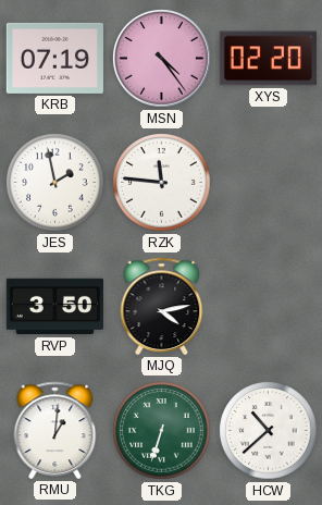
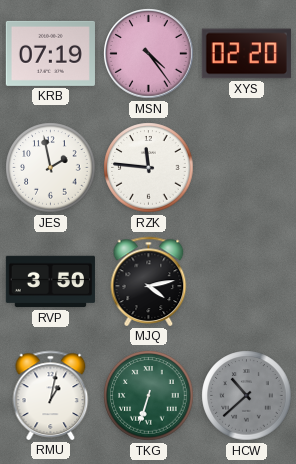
RMU: 1:01 -> 1:02 (51, 395)
HCW dial: white -> grey (247, 396)
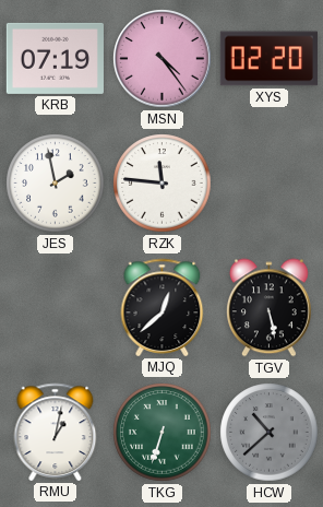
RVP: 3:50 -> none (50, 282)
MJQ: 4:13 -> 12:38 (163, 307)
TGV: none -> 5:28 (268, 308)
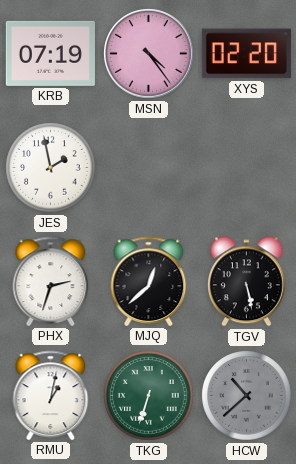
RZK: 11:46 -> none (163, 184)
PHX: none -> 2:33 (51, 281)
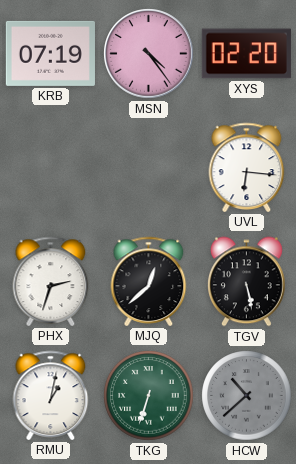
JES: 1:58 -> none (51, 168)
UVL: none -> 6:16 (247, 167)
